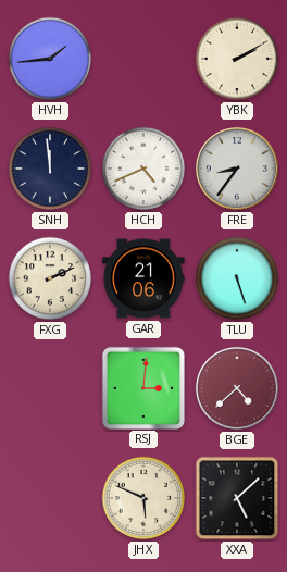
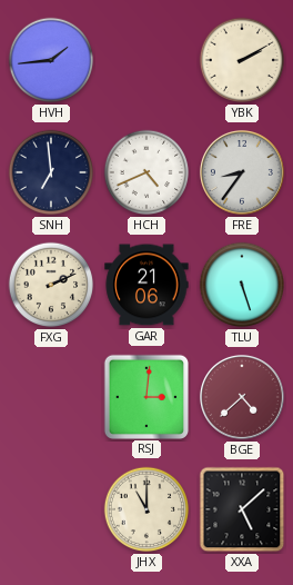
SNH: 11:59 -> 6:59 (51, 172)
JHX: 5:49 -> 11:00 (146, 509)
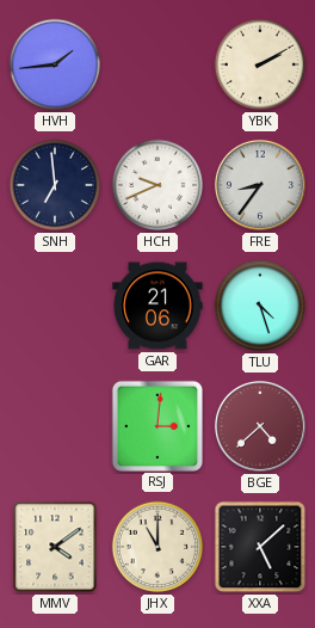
HCH: 4:41 -> 9:41 (157, 185)
FXG: 2:11 -> none (51, 285)
TLU: 5:27 -> 4:27 (260, 306)
MMV: none -> 4:09 (55, 547)
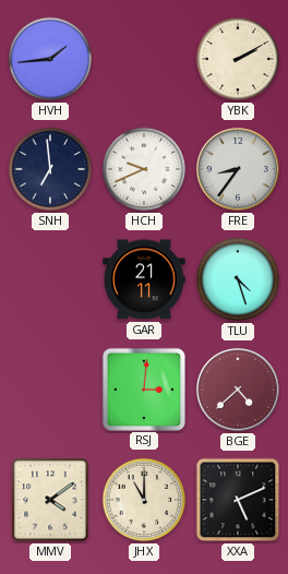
GAR: 21:06 -> 21:11 (144, 279)
XXA: 5:08 -> 5:11 (238, 500)
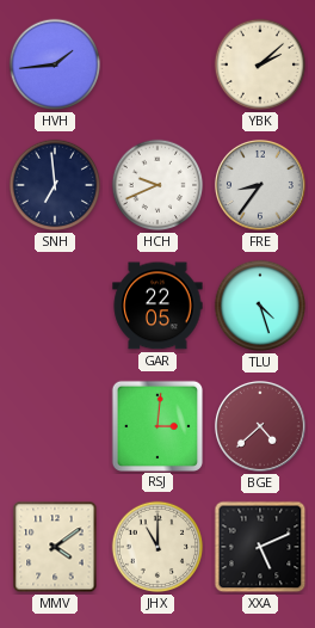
YBK: 2:10 -> 2:08 (260, 64)
GAR: 21:11 -> 22:05 (157, 306)
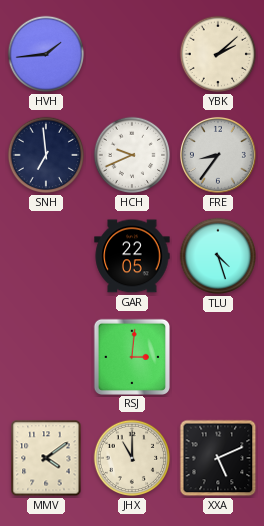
BGE: 4:38 -> none (260, 426)
